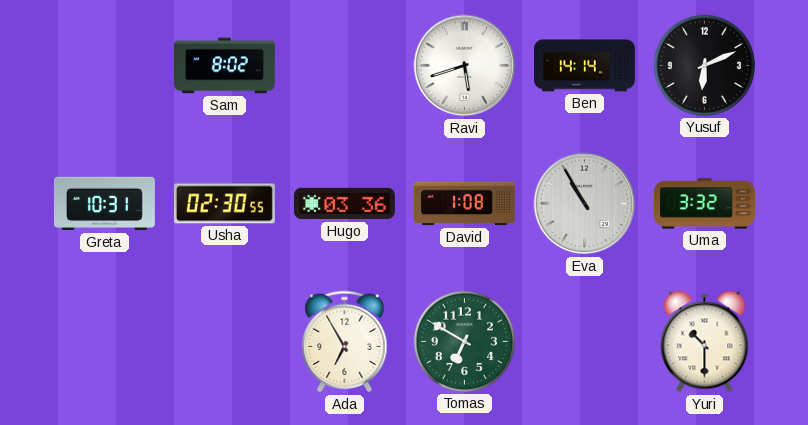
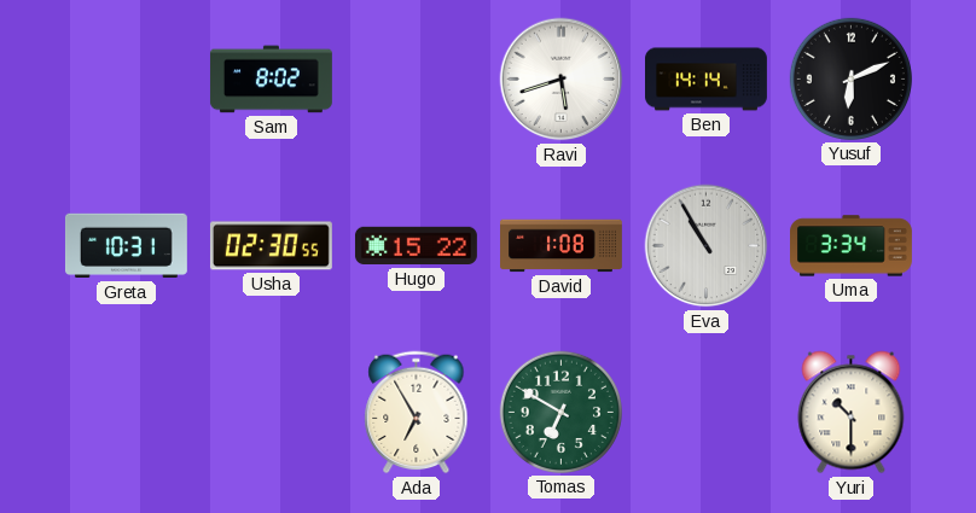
Hugo: 03:36 -> 15:22 (416, 246)
Uma: 3:32 -> 3:34 (852, 246)
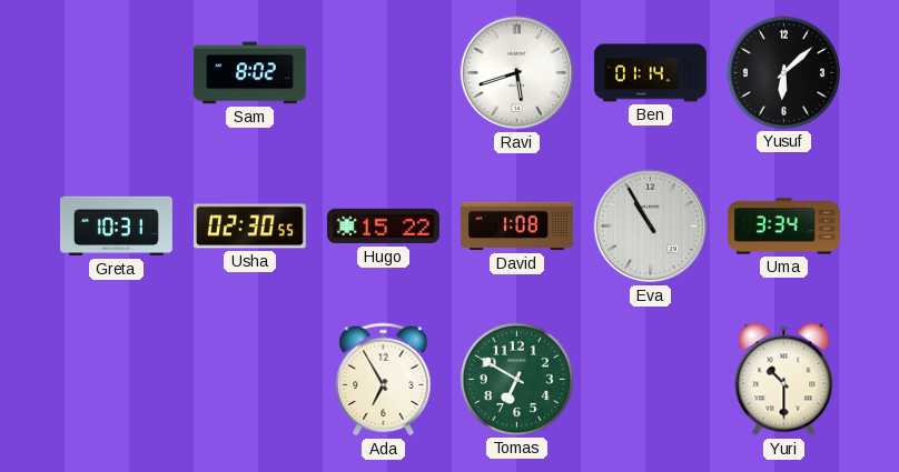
Ben: 14:14 -> 01:14 (651, 73)
Yusuf: 6:11 -> 6:08 (783, 72)
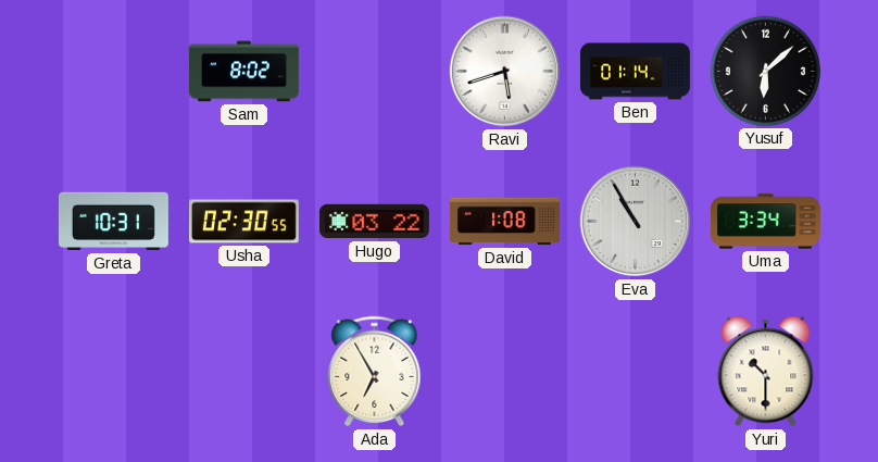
Hugo: 15:22 -> 03:22 (374, 222)
Tomas: 6:50 -> none (516, 379)
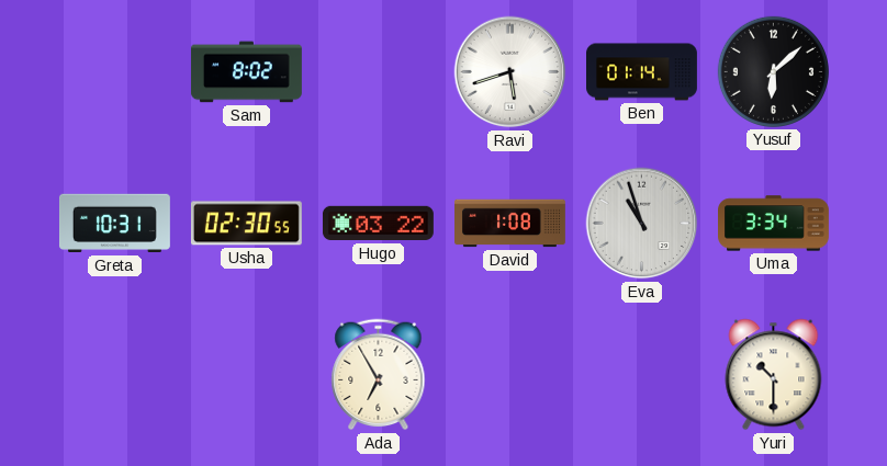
Eva: 10:55 -> 10:57 (642, 224)
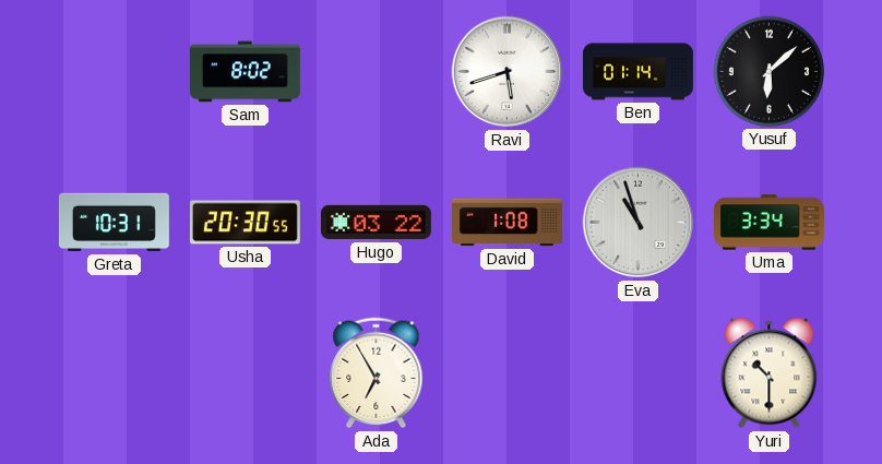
Usha: 02:30 -> 20:30 (245, 223)
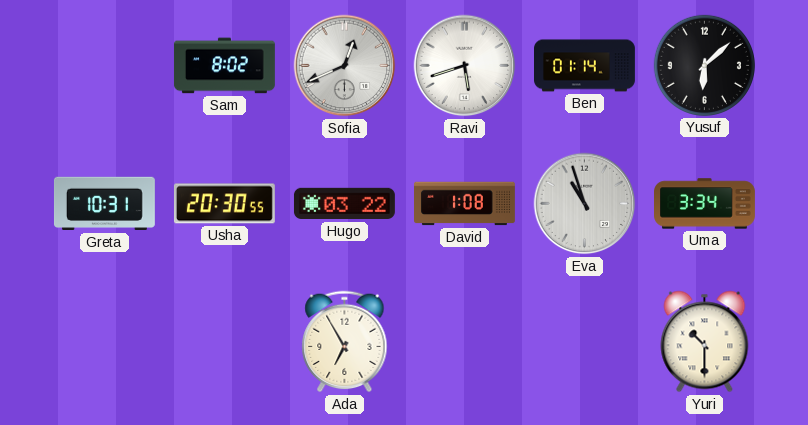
Sofia: none -> 12:41 (345, 66)
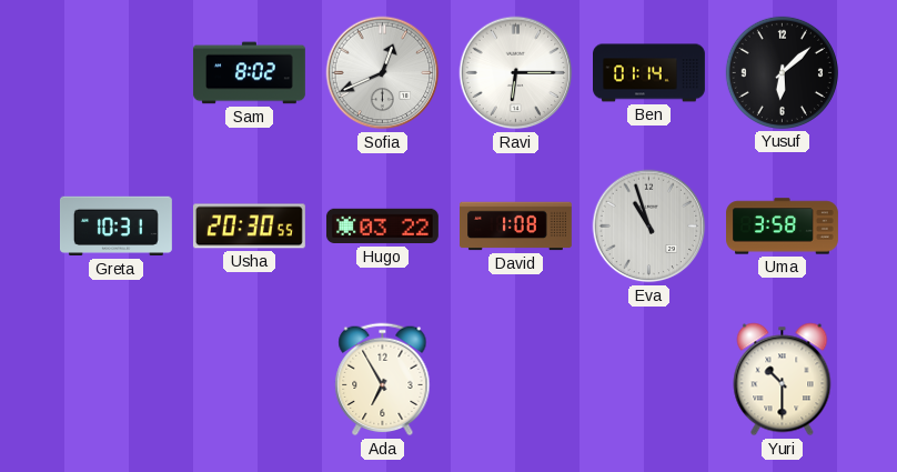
Ravi: 5:42 -> 6:15 (516, 73)
Uma: 3:34 -> 3:58 (783, 227)
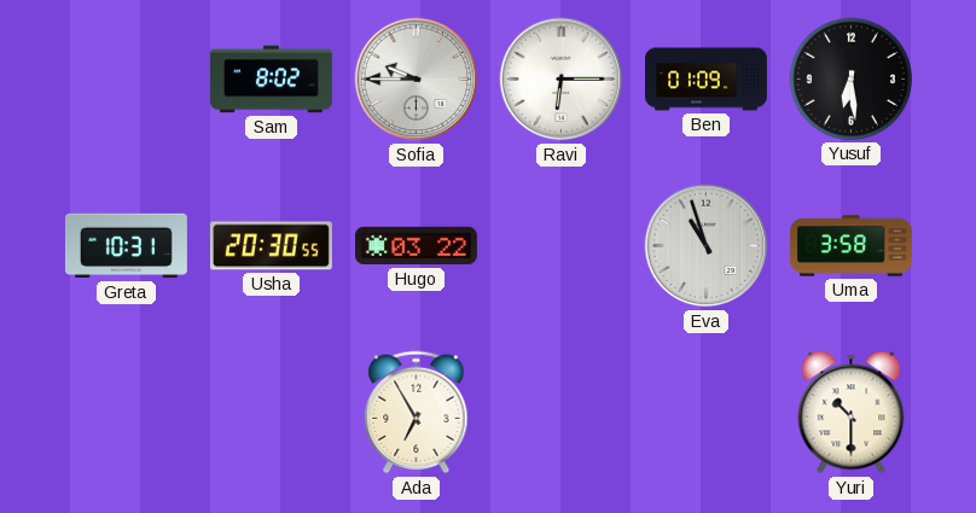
Sofia: 12:41 -> 9:45 (417, 80)
Ben: 01:14 -> 01:09 (707, 80)
Yusuf: 6:08 -> 6:29 (850, 78)
David: 1:08 -> none (516, 227)
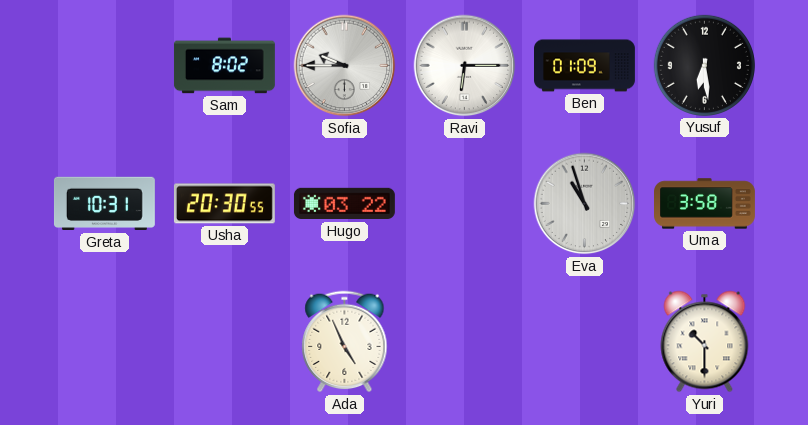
Ada: 6:55 -> 4:56 (345, 342)
